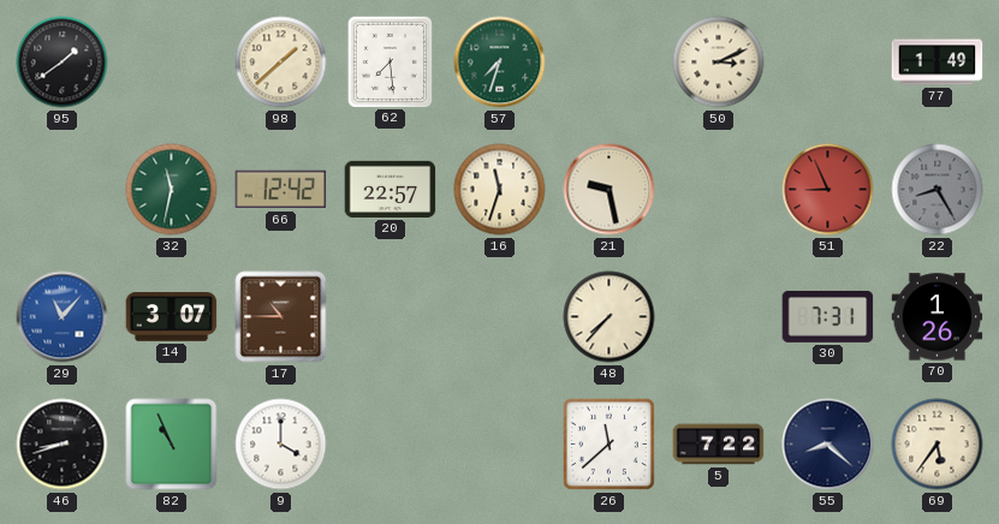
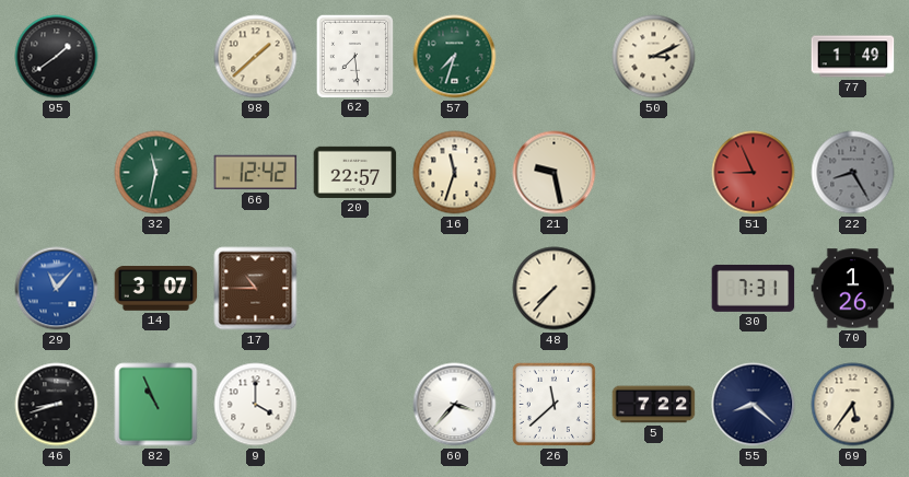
60: none -> 3:37 (455, 405)
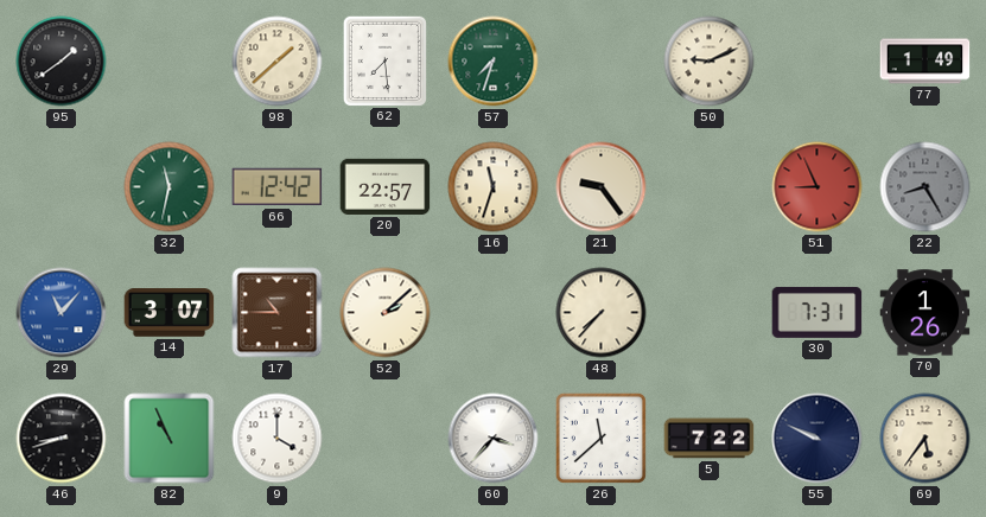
50: 3:11 -> 9:11 (710, 62)
21: 9:28 -> 9:24 (602, 187)
52: none -> 2:08 (386, 313)
55: 8:22 -> 9:49 (818, 439)
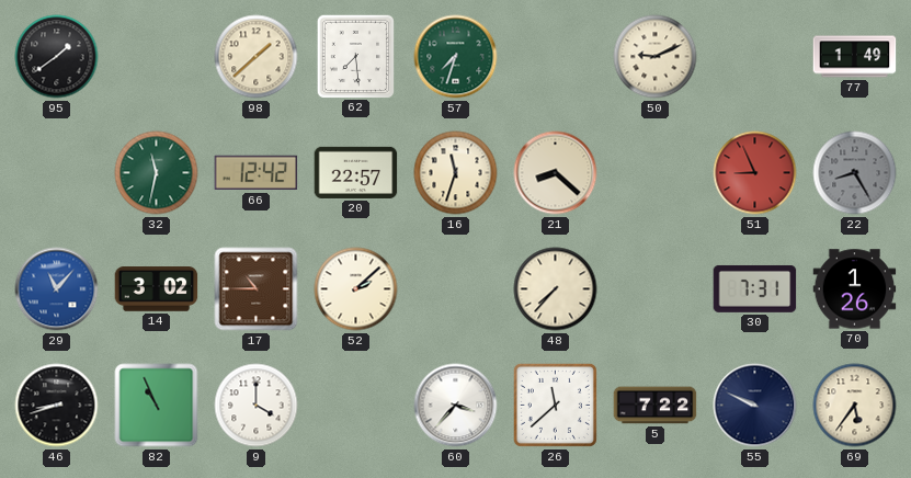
21: 9:24 -> 8:22 (556, 173)
14: 3:07 -> 3:02 (157, 289)
